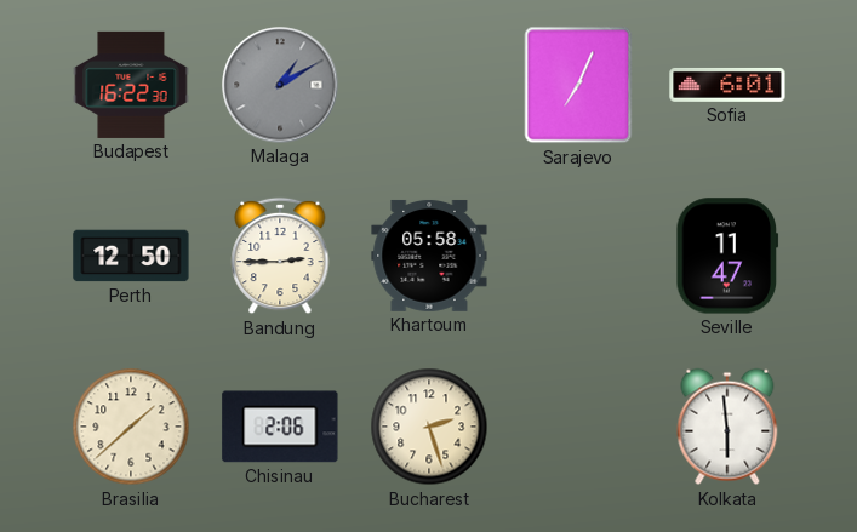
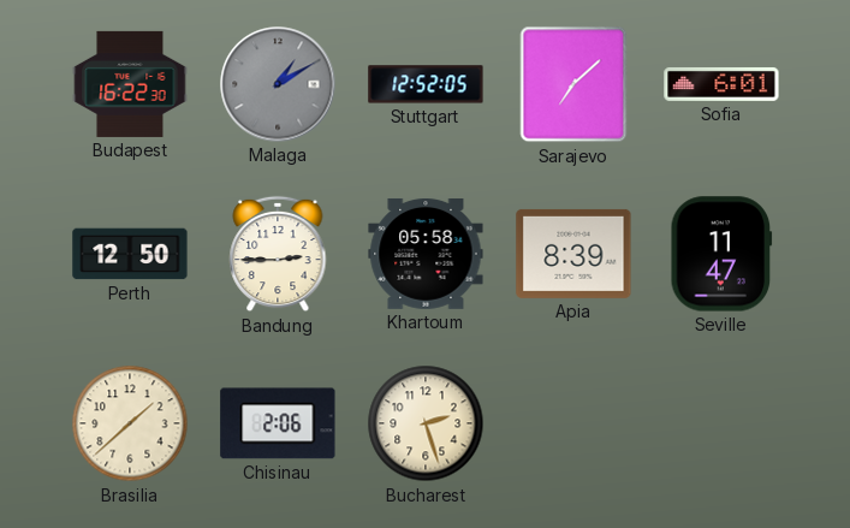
Stuttgart: none -> 12:52 (426, 84)
Sarajevo: 7:04 -> 7:08 (573, 84)
Apia: none -> 8:39 (573, 254)
Kolkata: 5:59 -> none (727, 427)
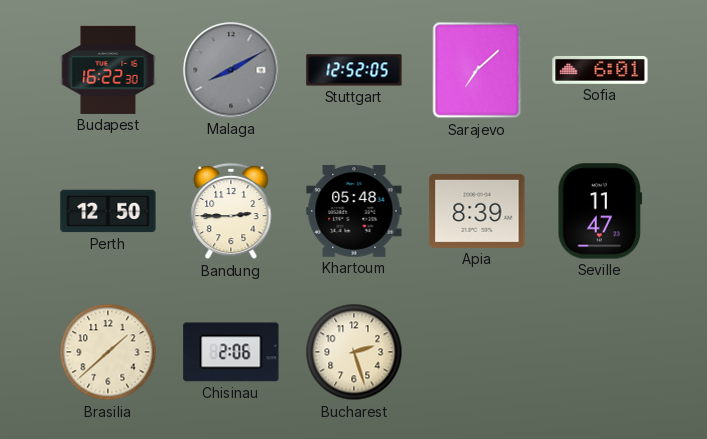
Malaga: 1:10 -> 8:10 (231, 70)
Khartoum: 05:58 -> 05:48 (354, 211)
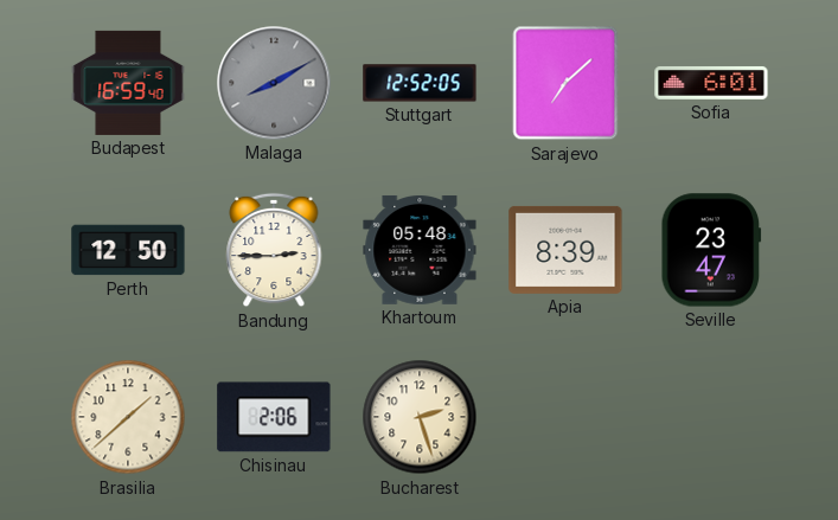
Budapest: 16:22 -> 16:59 (128, 83)
Seville: 11:47 -> 23:47 (711, 250)
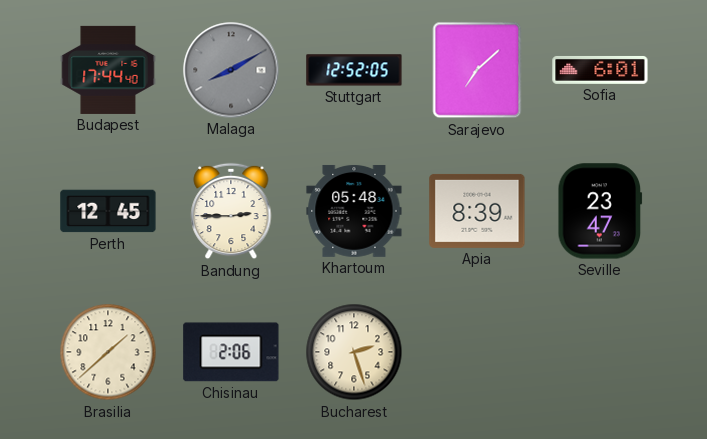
Budapest: 16:59 -> 17:44 (108, 70)
Perth: 12:50 -> 12:45 (108, 211)
